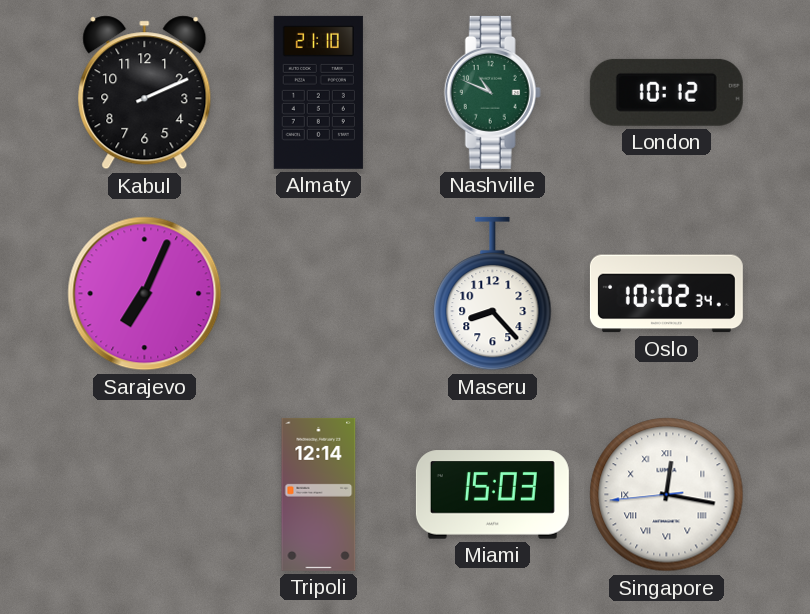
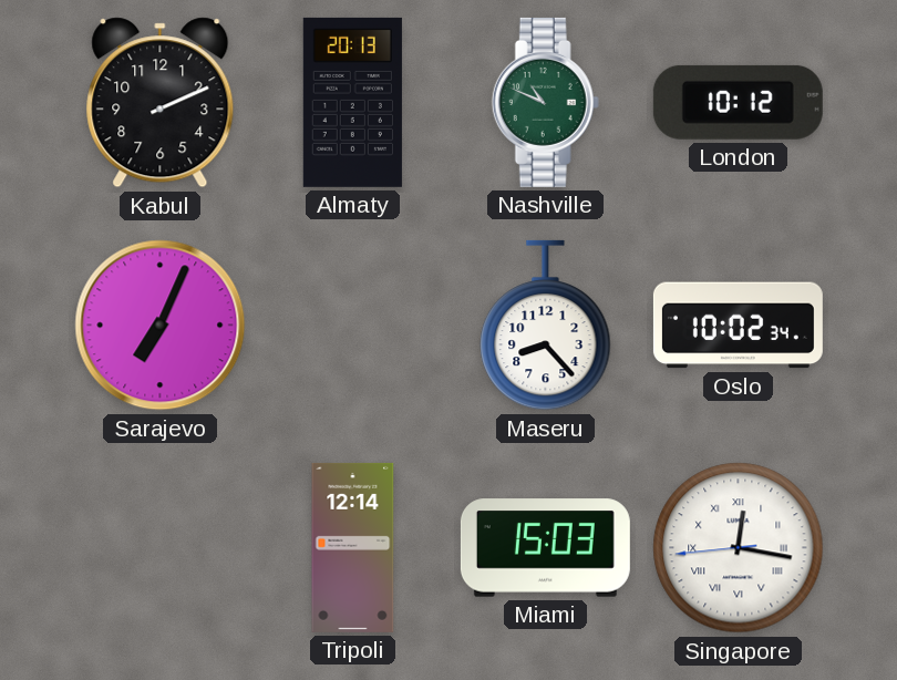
Almaty: 21:10 -> 20:13 (352, 102)
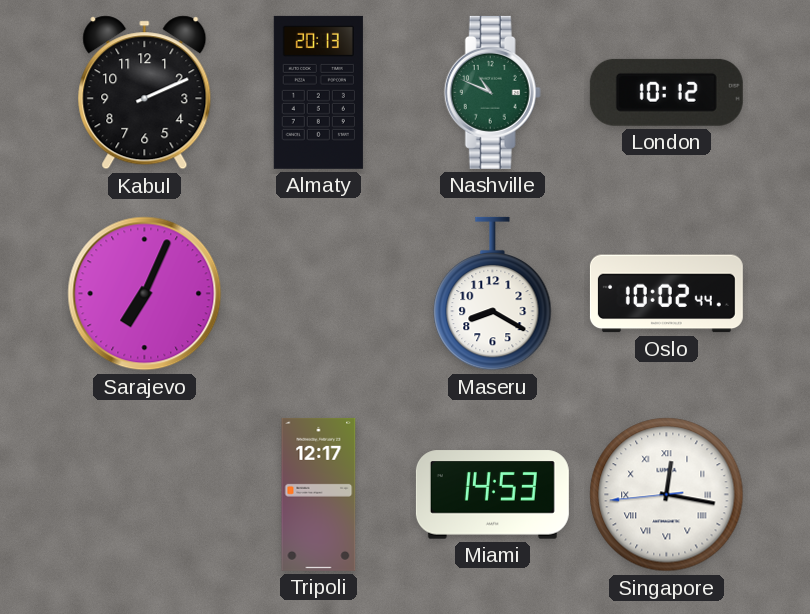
Maseru: 8:23 -> 8:20 (493, 294)
Oslo: 10:02:34 -> 10:02:44 (666, 294)
Tripoli: 12:14 -> 12:17 (319, 494)
Miami: 15:03 -> 14:53 (492, 495)
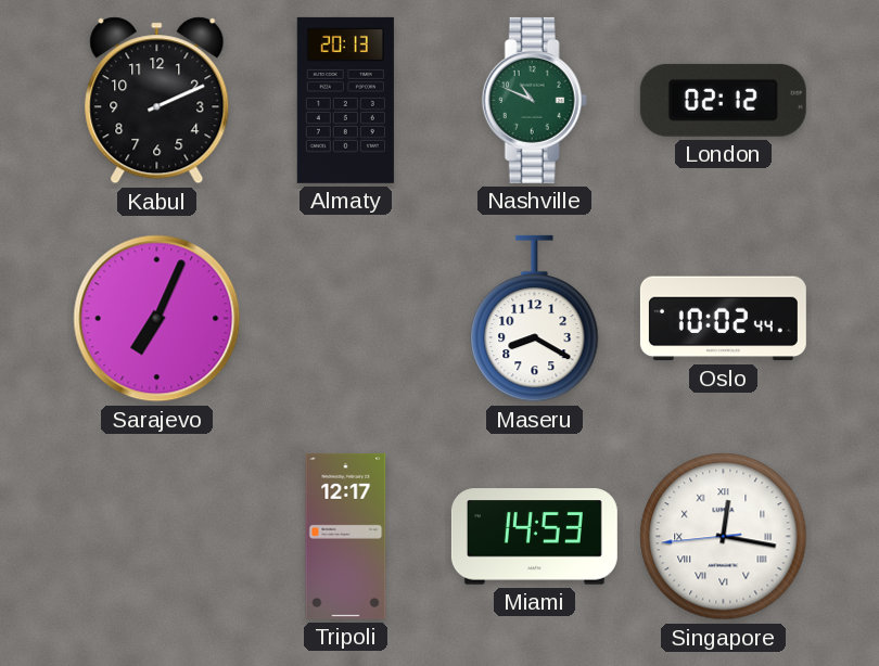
London: 10:12 -> 02:12 (723, 100)
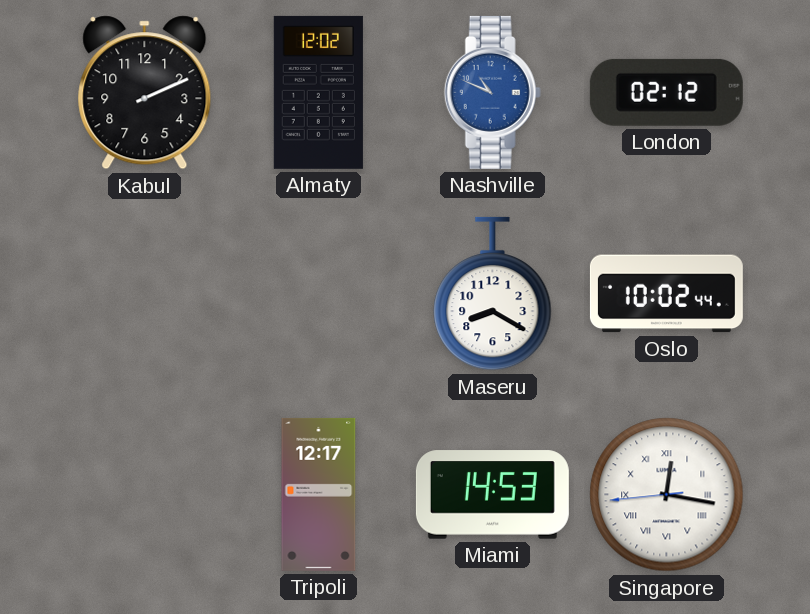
Almaty: 20:13 -> 12:02 (318, 92)
Nashville dial: green -> blue (492, 92)
Sarajevo: 7:04 -> none (157, 319)
